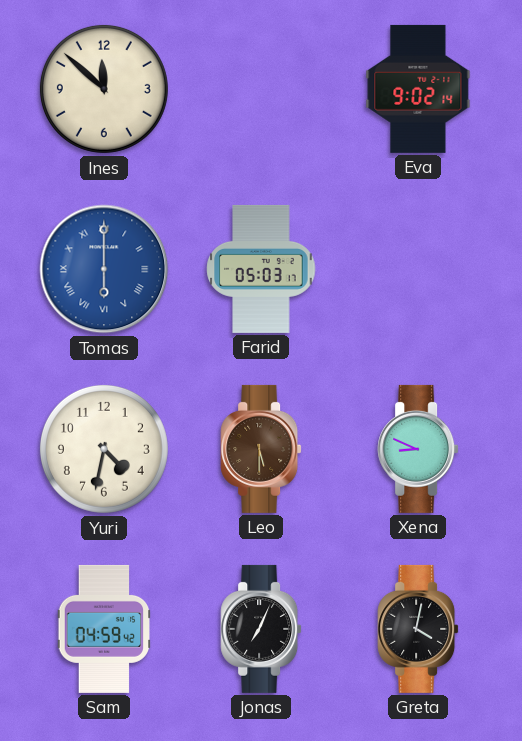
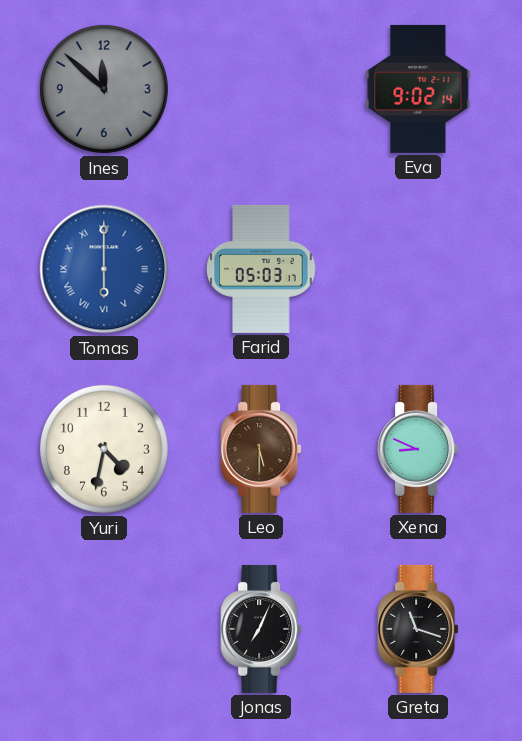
Ines dial: cream -> grey (104, 89)
Sam: 04:59 -> none (104, 629)
Greta: 4:02 -> 11:18 (418, 629)
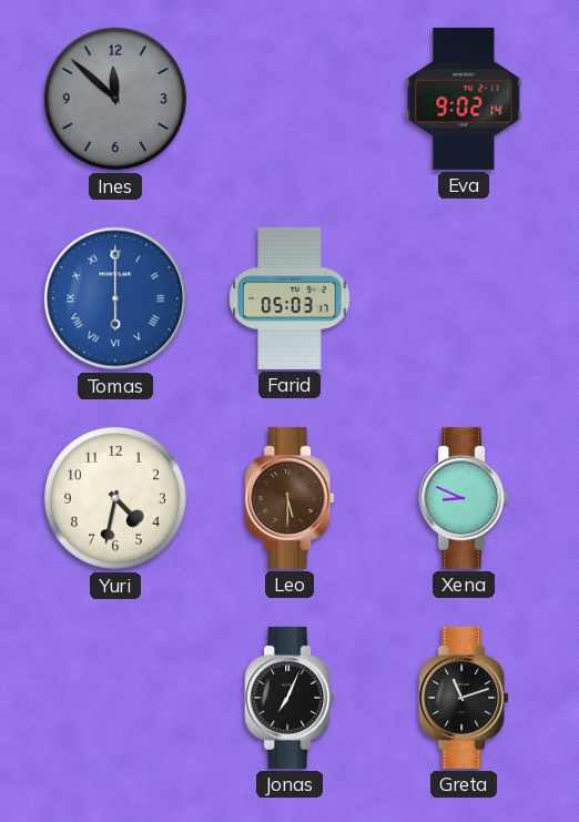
Greta: 11:18 -> 11:12 (464, 698)
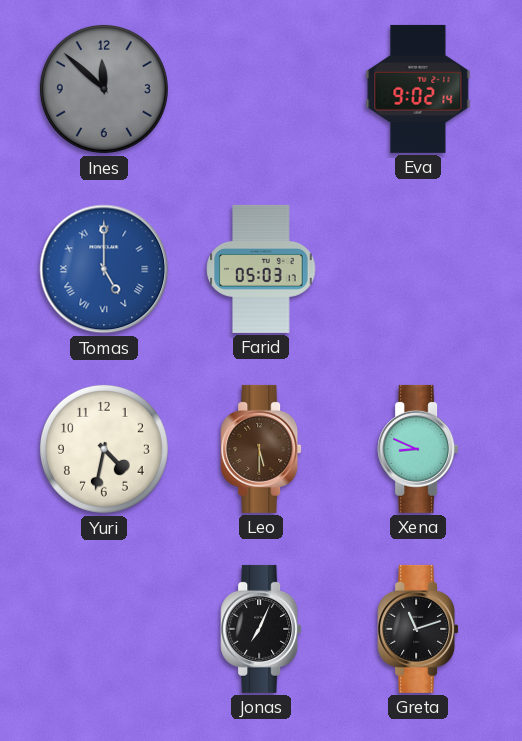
Tomas: 6:00 -> 5:00 (104, 269)
